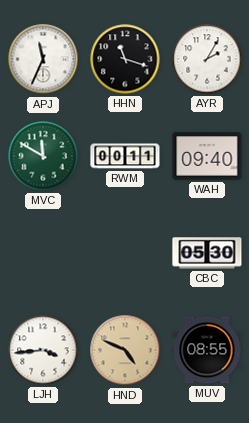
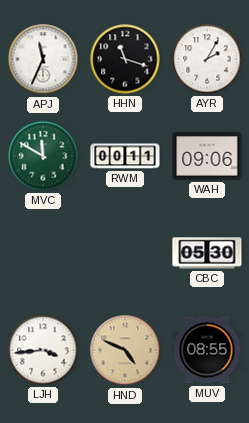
WAH: 09:40 -> 09:06 (207, 156)
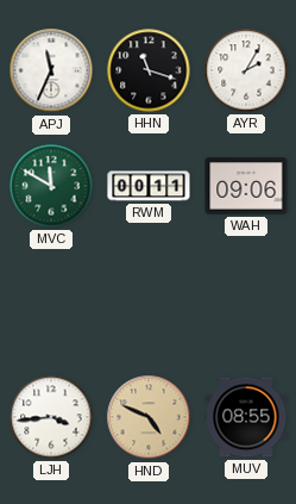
CBC: 05:30 -> none (207, 253)
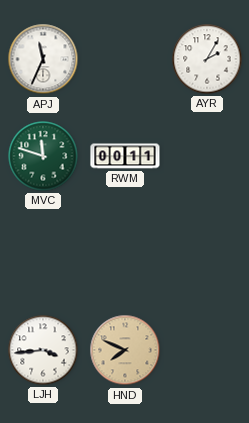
HHN: 11:18 -> none (149, 70)
MVC: 11:50 -> 11:48 (43, 156)
WAH: 09:06 -> none (246, 186)
HND: 4:49 -> 7:49 (125, 350)
MUV: 08:55 -> none (246, 417)
